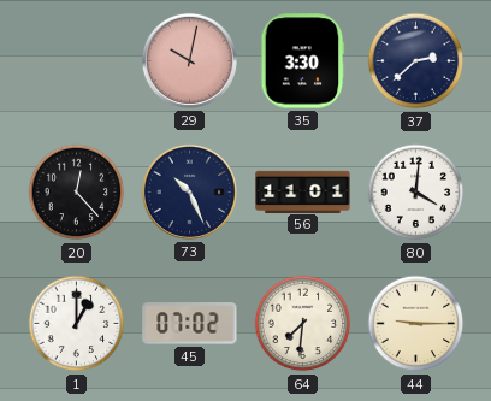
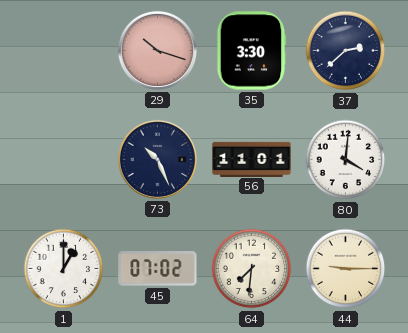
29: 10:02 -> 10:18 (157, 50)
20: 12:23 -> none (77, 193)
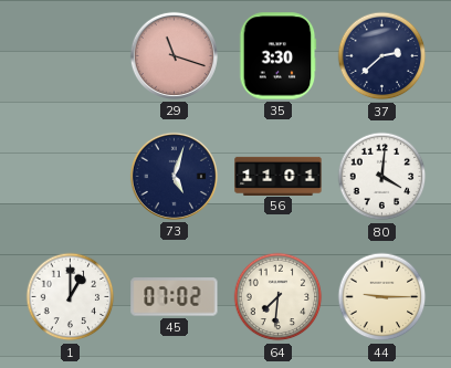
29: 10:18 -> 11:18 (174, 55)
73: 10:26 -> 5:03 (174, 176)
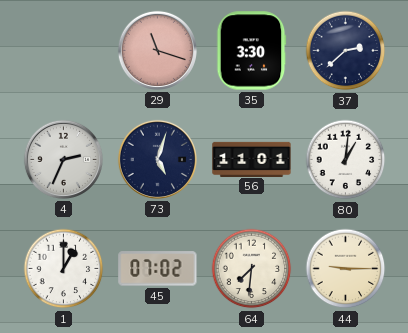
4: none -> 2:34 (63, 159)
80: 4:01 -> 1:01 (346, 160)
